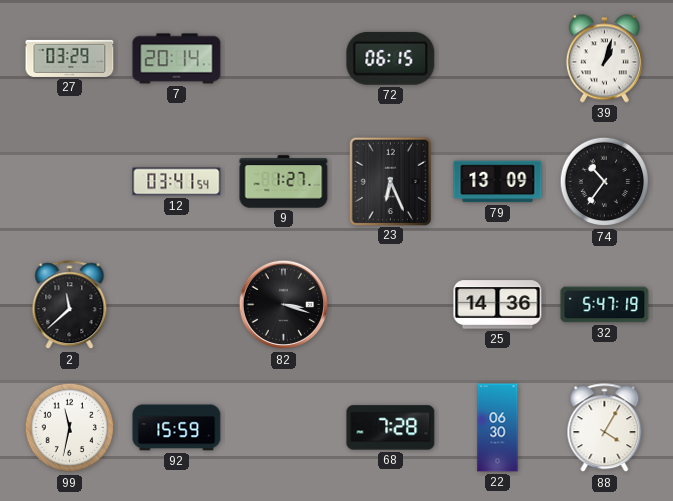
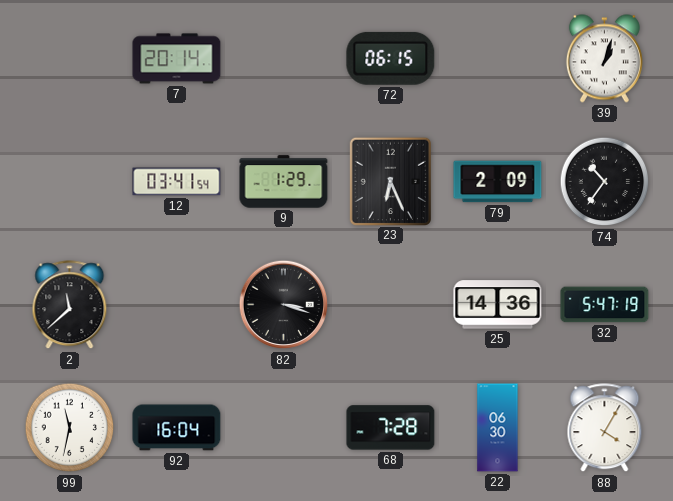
27: 03:29 -> none (70, 58)
9: 1:27 -> 1:29 (284, 182)
79: 13:09 -> 2:09 (498, 182)
92: 15:59 -> 16:04 (177, 428)
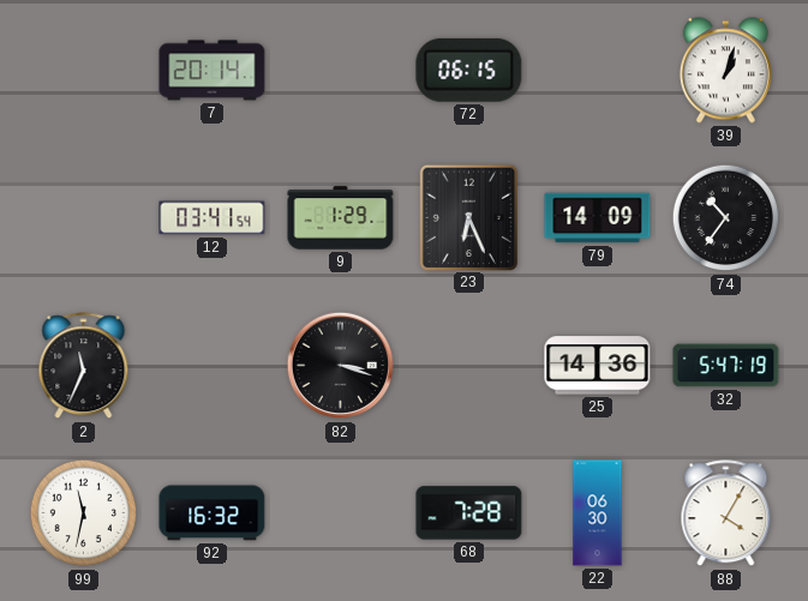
79: 2:09 -> 14:09 (598, 218)
2: 11:38 -> 11:34 (84, 366)
92: 16:04 -> 16:32 (213, 513)
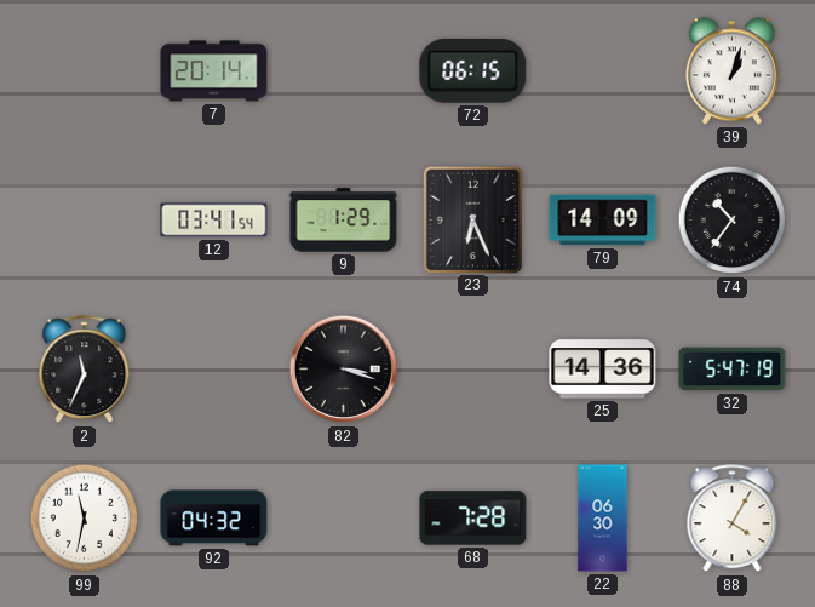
92: 16:32 -> 04:32 (214, 519)
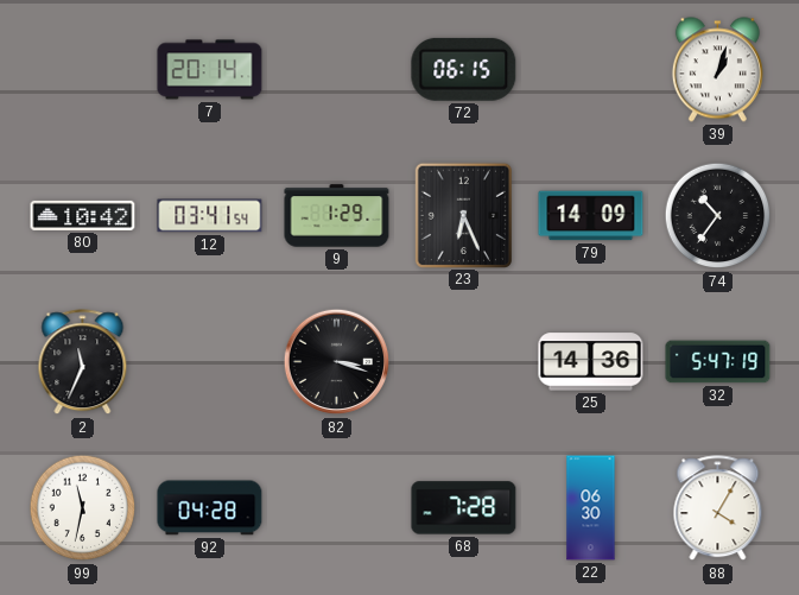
80: none -> 10:42 (83, 215)
92: 04:32 -> 04:28 (210, 508)
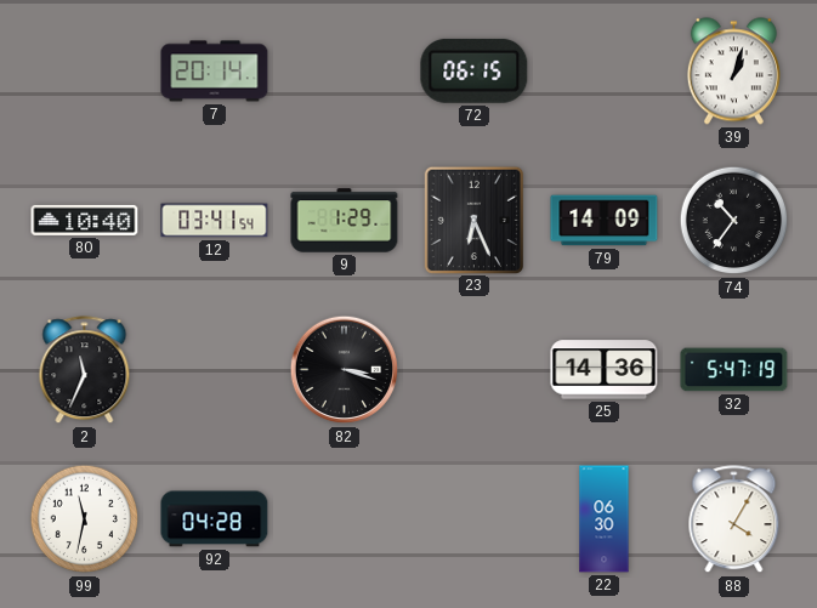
80: 10:42 -> 10:40 (85, 220)
68: 7:28 -> none (464, 508)
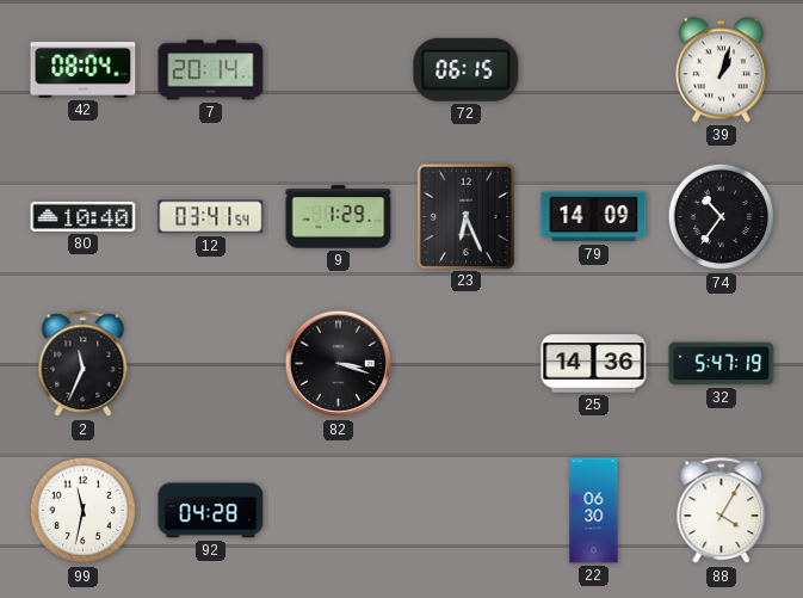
42: none -> 08:04 (84, 70)
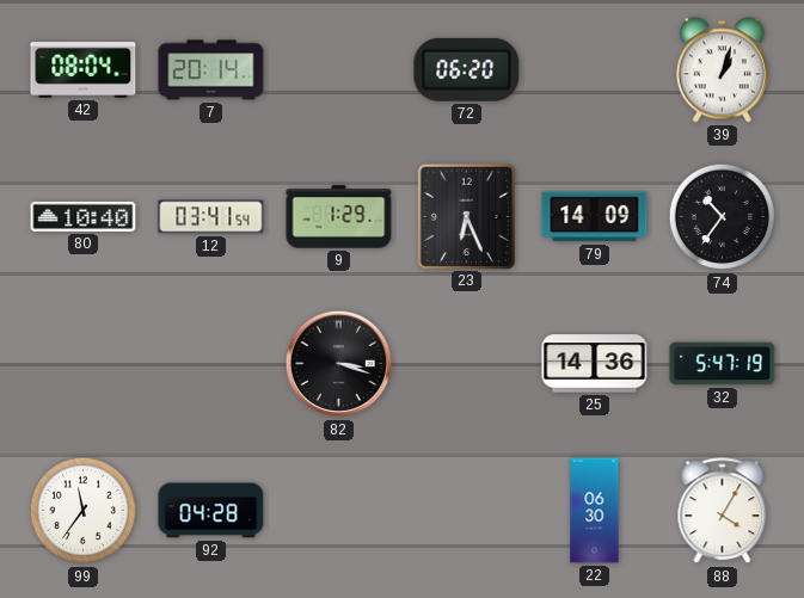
72: 06:15 -> 06:20 (467, 69)
2: 11:34 -> none (84, 364)
99: 11:32 -> 11:36 (84, 511)
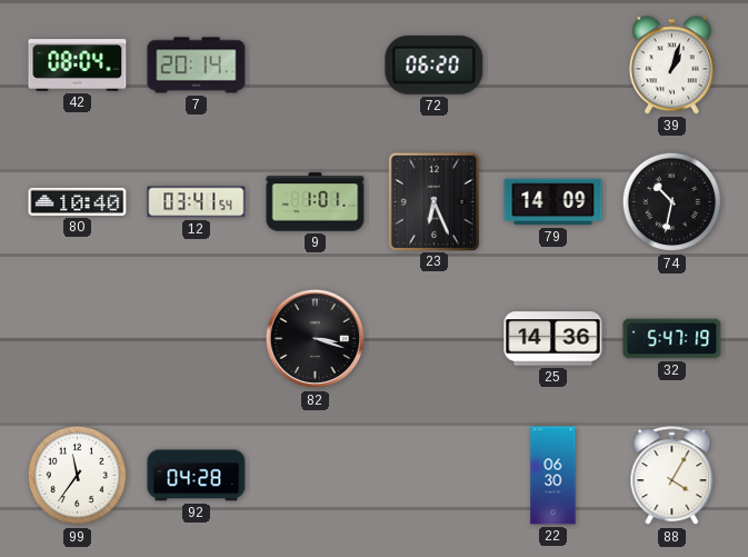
9: 1:29 -> 1:01 (316, 202)
74: 10:36 -> 10:32 (672, 202)
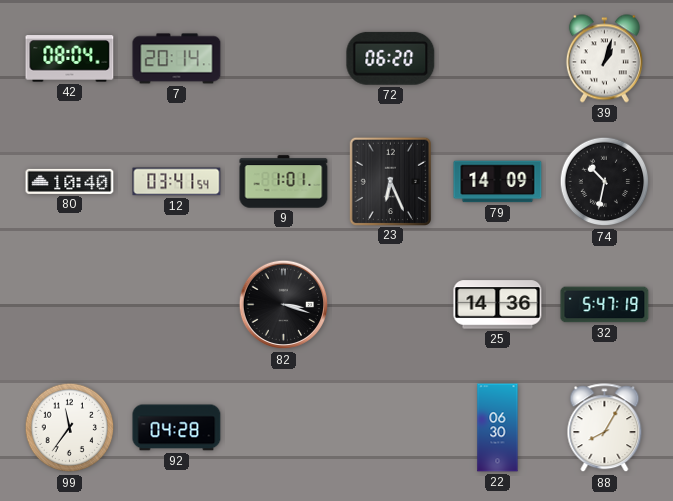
88: 4:05 -> 8:05 (605, 428)
